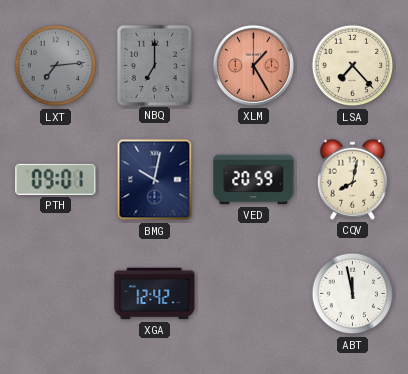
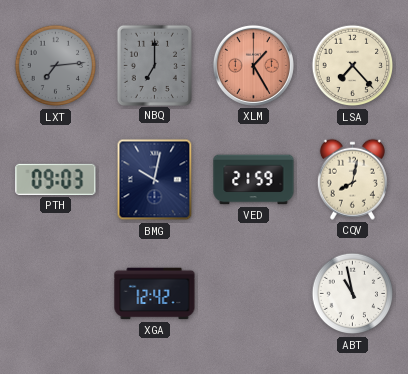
PTH: 09:01 -> 09:03 (56, 179)
VED: 20:59 -> 21:59 (254, 180)
ABT: 11:58 -> 10:58 (353, 294)
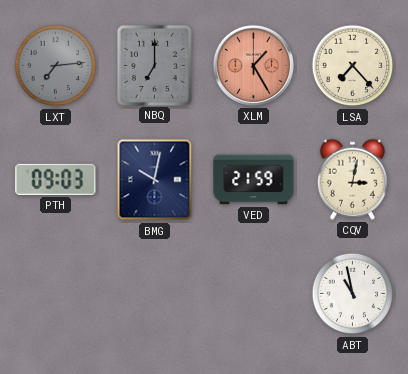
CQV: 8:02 -> 3:02 (352, 179)
XGA: 12:42 -> none (155, 294)
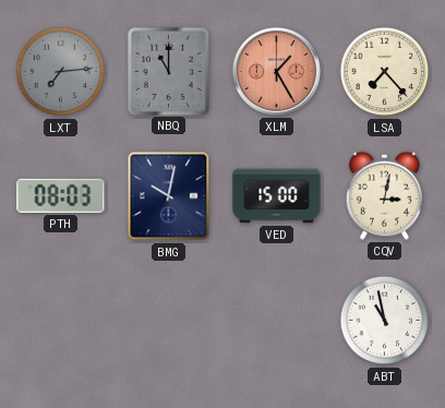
NBQ: 7:00 -> 11:00 (168, 71)
PTH: 09:03 -> 08:03 (61, 195)
VED: 21:59 -> 15:00 (277, 196)
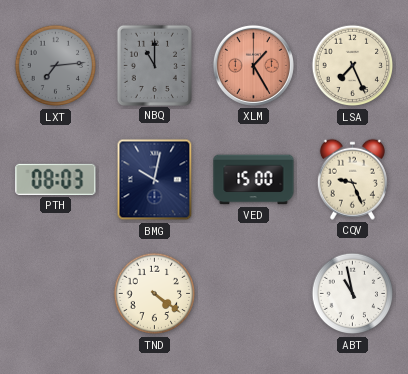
LSA: 7:23 -> 7:26 (353, 66)
CQV: 3:02 -> 9:26 (352, 179)
TND: none -> 4:21 (155, 294)
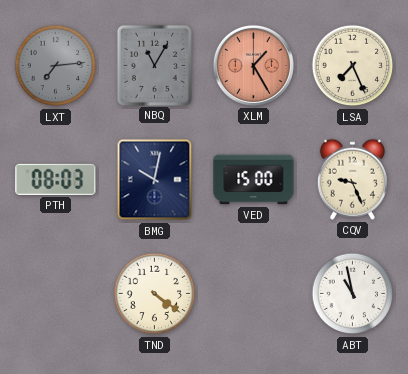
NBQ: 11:00 -> 11:05 (154, 65)
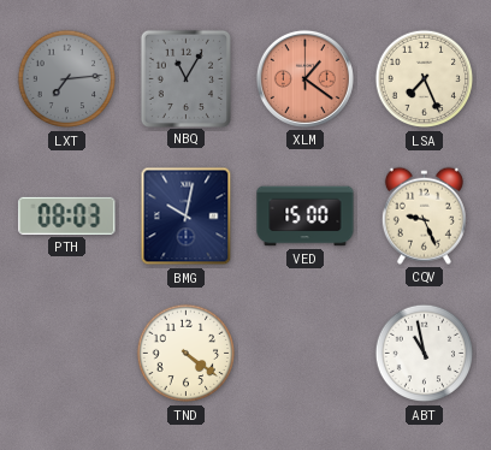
XLM: 1:25 -> 1:21 (304, 78)
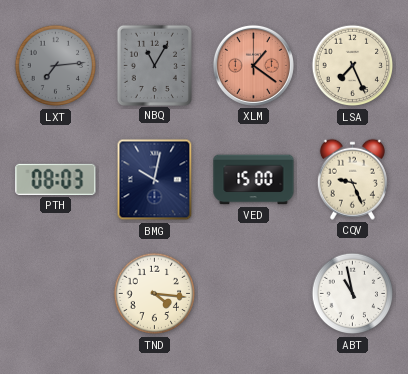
TND: 4:21 -> 4:16 (155, 294)
